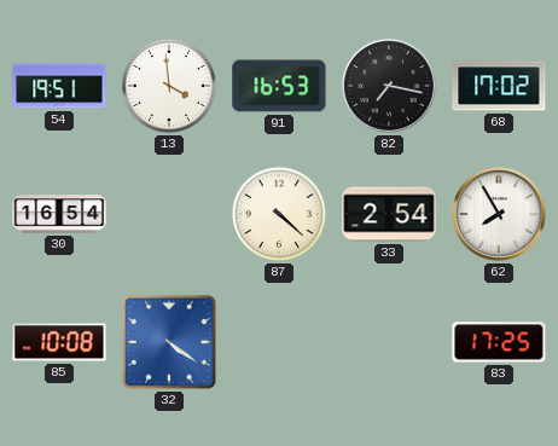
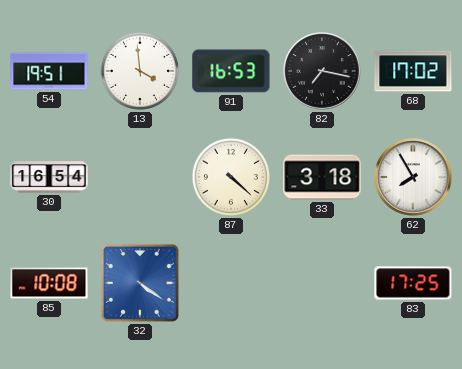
33: 2:54 -> 3:18 (322, 177)
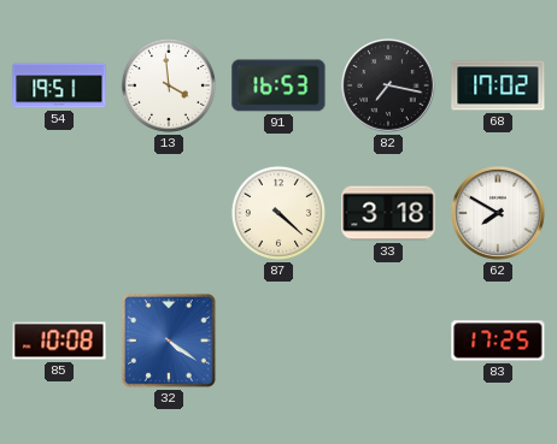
30: 16:54 -> none (49, 177)
62: 7:55 -> 7:50 (499, 214)
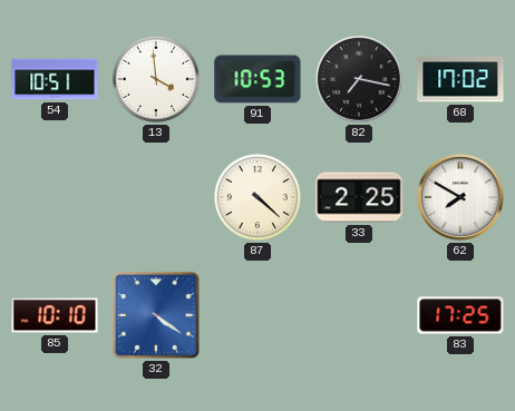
54: 19:51 -> 10:51 (55, 79)
91: 16:53 -> 10:53 (257, 79)
33: 3:18 -> 2:25 (359, 197)
85: 10:08 -> 10:10 (55, 315)
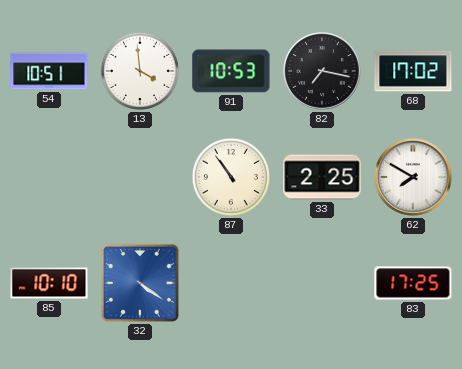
87: 4:22 -> 10:54 (231, 177)
